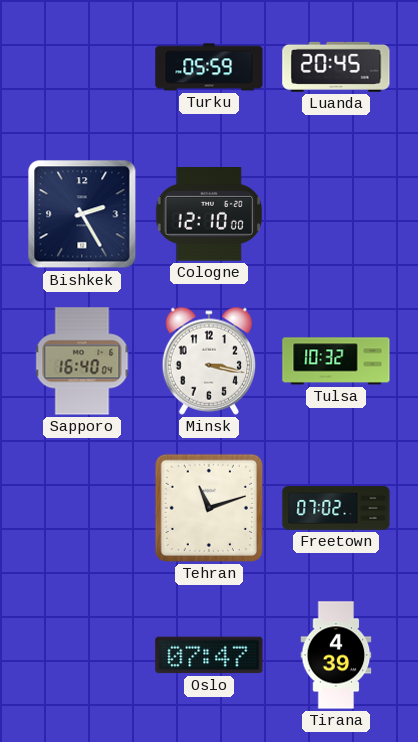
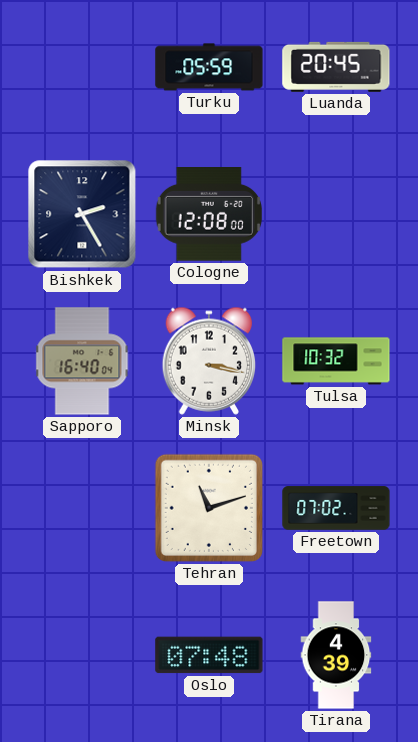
Cologne: 12:10 -> 12:08 (209, 215)
Oslo: 07:47 -> 07:48 (209, 655)
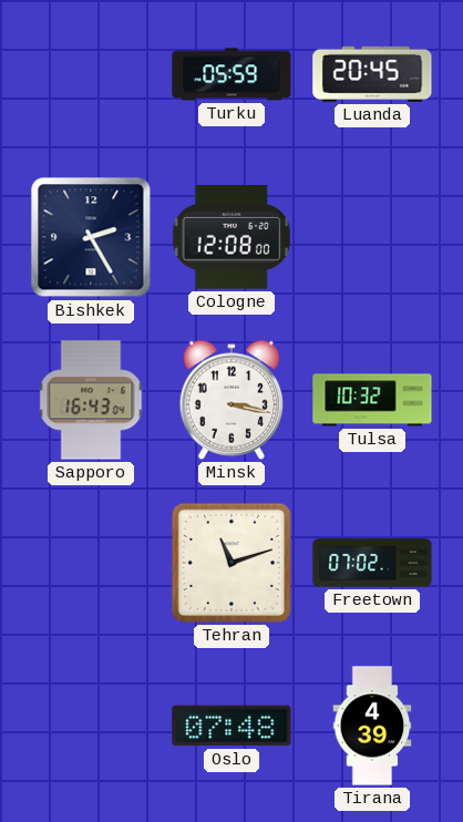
Sapporo: 16:40 -> 16:43 (91, 400)
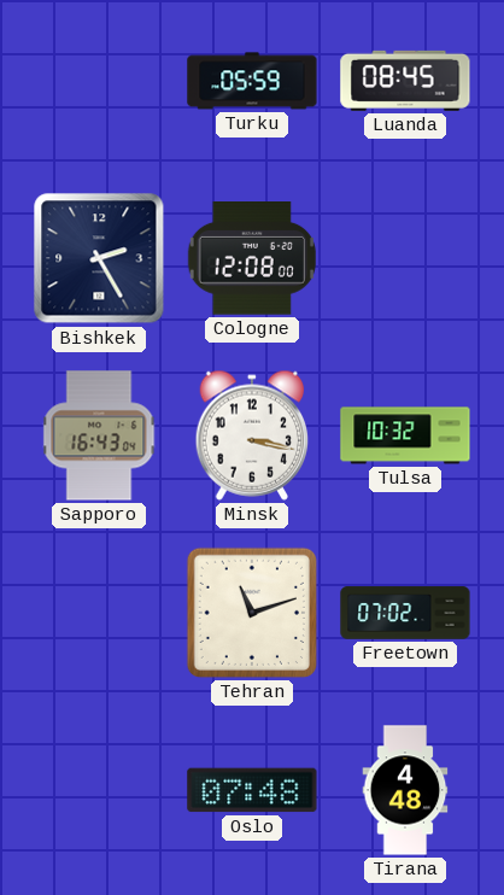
Luanda: 20:45 -> 08:45 (405, 81)
Tirana: 4:39 -> 4:48 (405, 790)
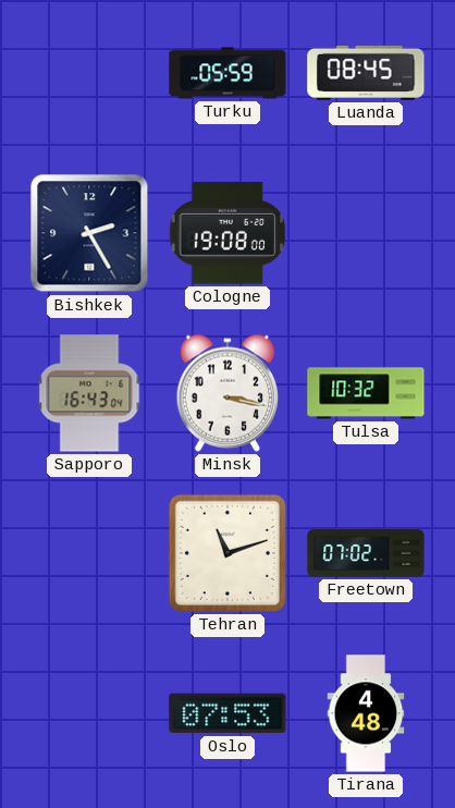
Cologne: 12:08 -> 19:08 (228, 234)
Oslo: 07:48 -> 07:53 (228, 713)
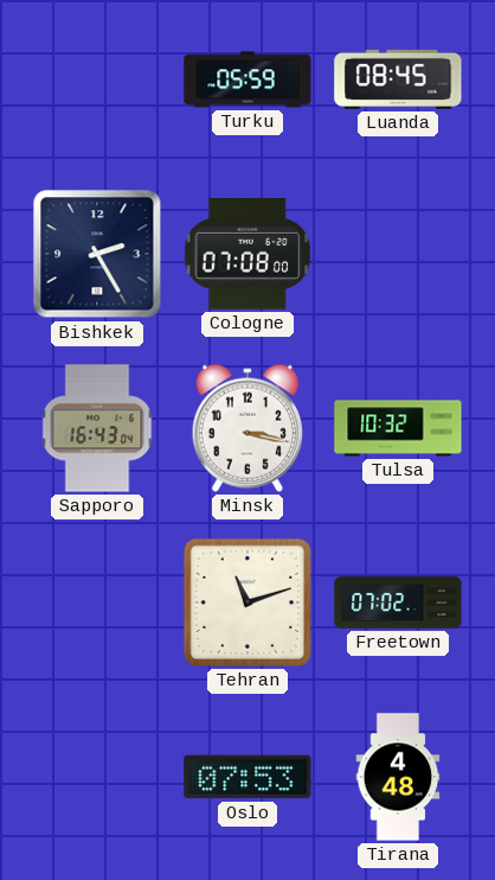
Cologne: 19:08 -> 07:08 (247, 255)
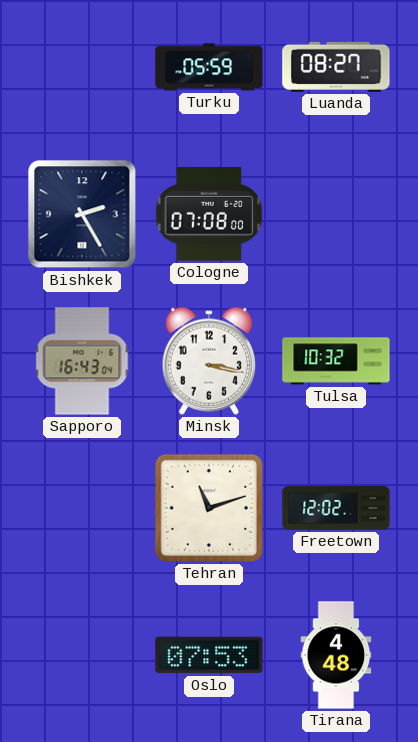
Luanda: 08:45 -> 08:27 (336, 67)
Freetown: 07:02 -> 12:02 (336, 508)
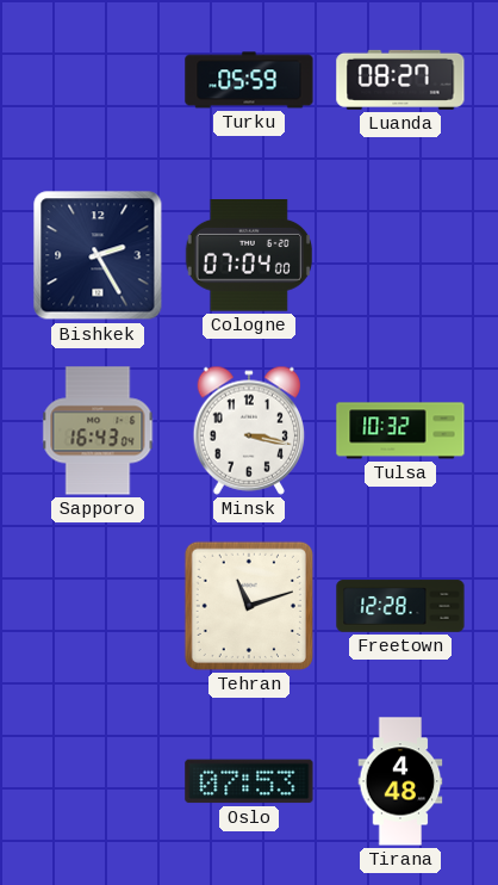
Cologne: 07:08 -> 07:04 (249, 256)
Freetown: 12:02 -> 12:28 (400, 606)
